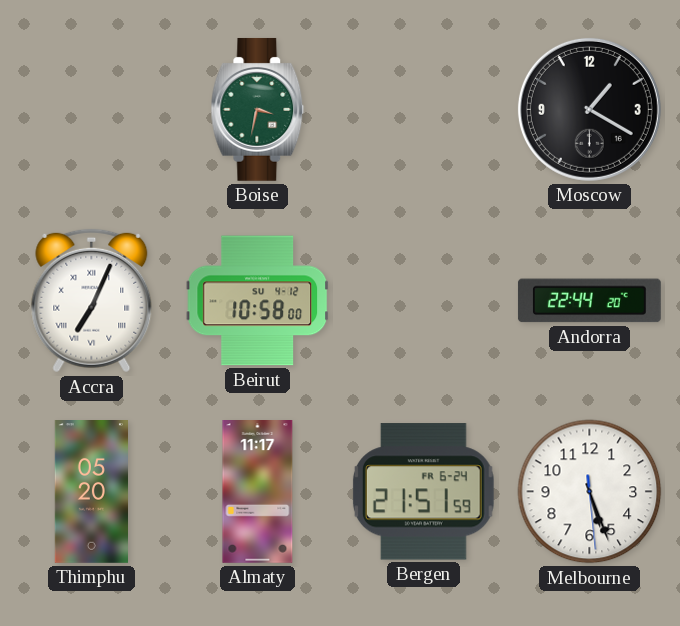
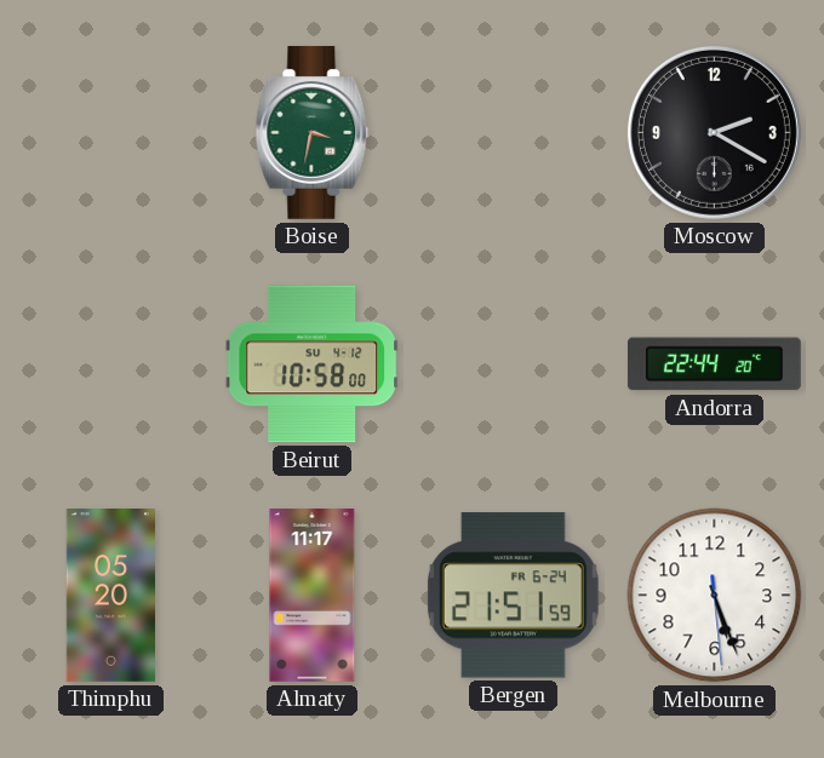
Moscow: 1:20 -> 2:20 (714, 132)
Accra: 7:04 -> none (92, 301)
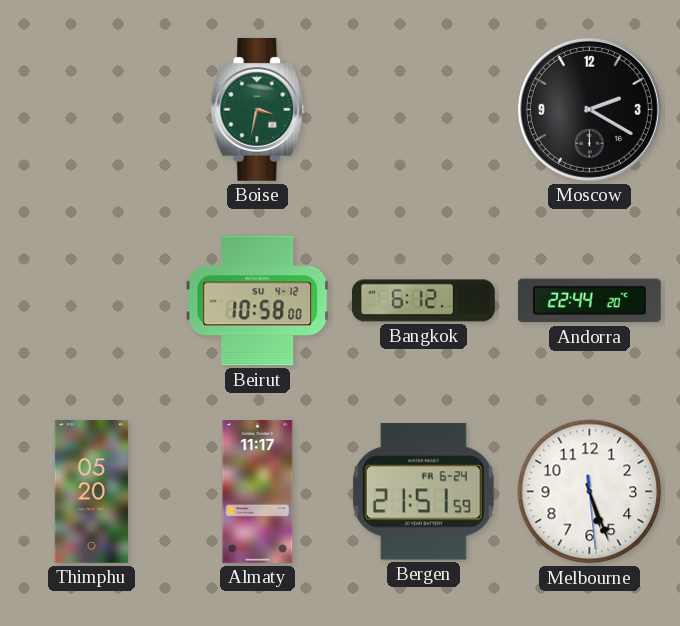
Bangkok: none -> 6:12 (424, 301)
